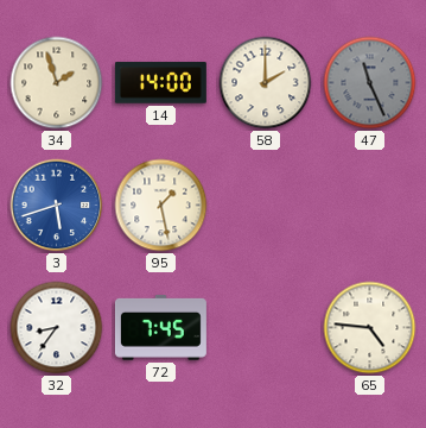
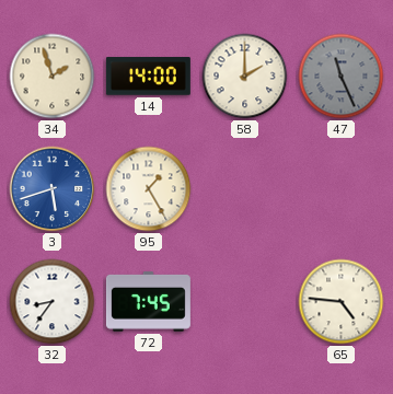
95: 1:28 -> 1:25 (149, 189)
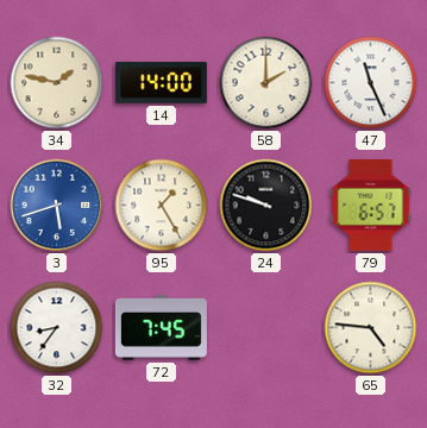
34: 1:57 -> 1:47 (57, 83)
47 dial: grey -> white (371, 83)
24: none -> 9:48 (266, 206)
79: none -> 6:57 (371, 204)
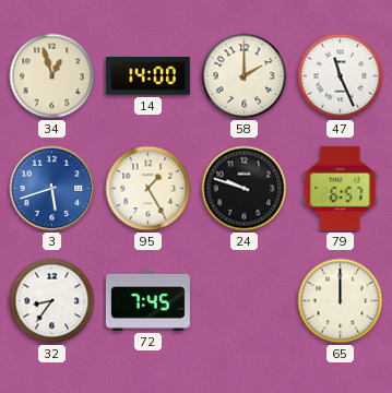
34: 1:47 -> 12:57 (52, 76)
65: 4:46 -> 12:00 (341, 301)
